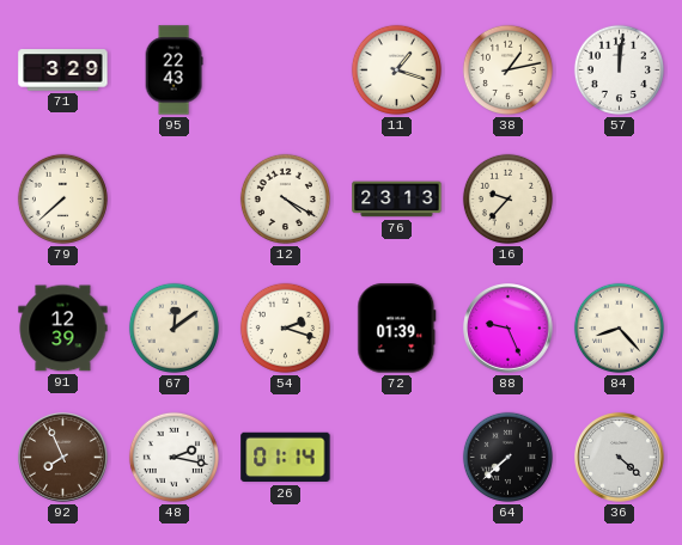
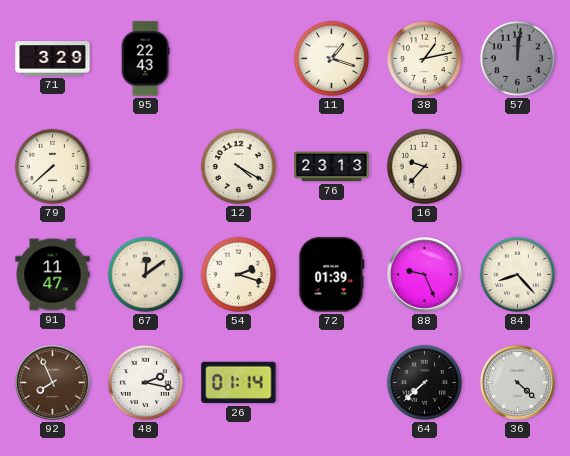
57 dial: white -> grey (517, 58)
91: 12:39 -> 11:47 (53, 275)
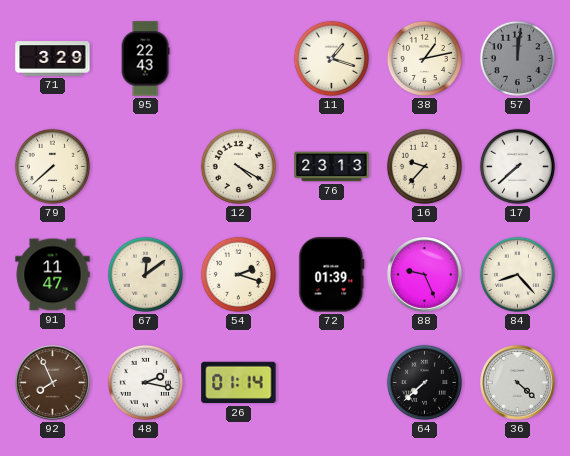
17: none -> 7:38 (517, 166)
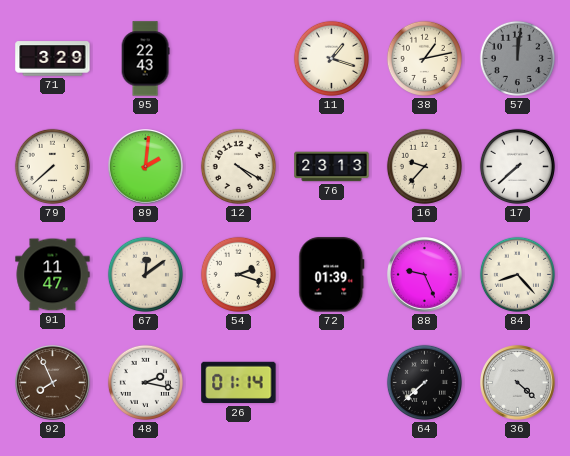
89: none -> 2:01 (146, 167)
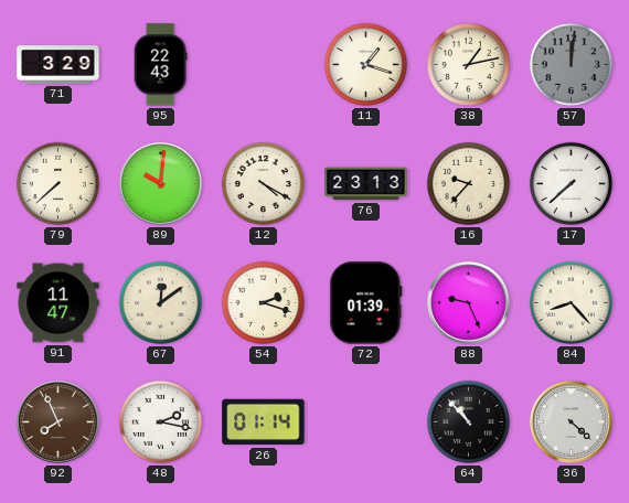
89: 2:01 -> 10:01 (161, 184)
64: 7:38 -> 10:53 (468, 421)
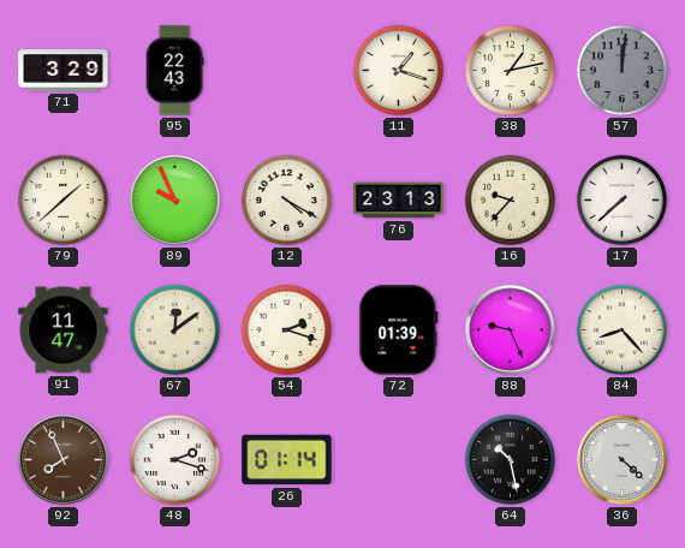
79: 7:38 -> 1:38 (62, 199)
89: 10:01 -> 9:56 (175, 201)
48: 2:17 -> 2:18 (174, 459)
64: 10:53 -> 10:28 (510, 459)
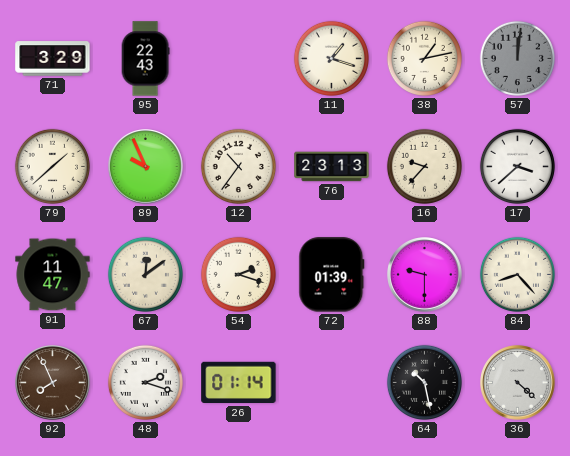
12: 4:20 -> 10:36 (238, 166)
17: 7:38 -> 3:38 (517, 166)
88: 9:26 -> 9:30 (425, 275)
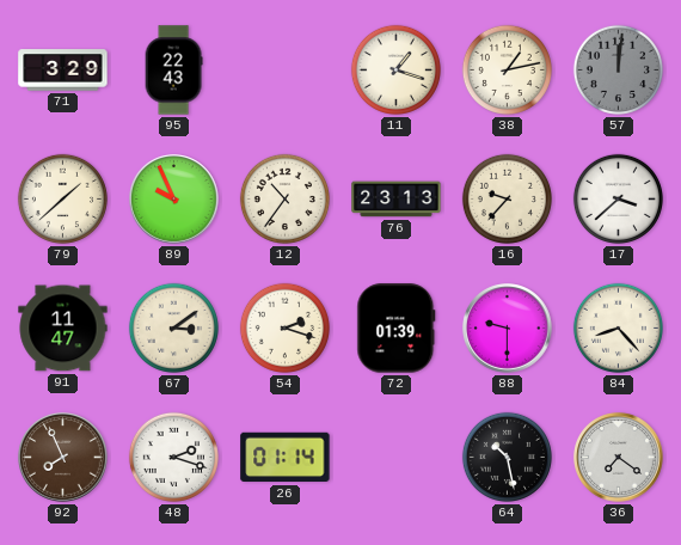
67: 12:09 -> 3:09 (173, 327)
36: 4:22 -> 7:21 (619, 458)
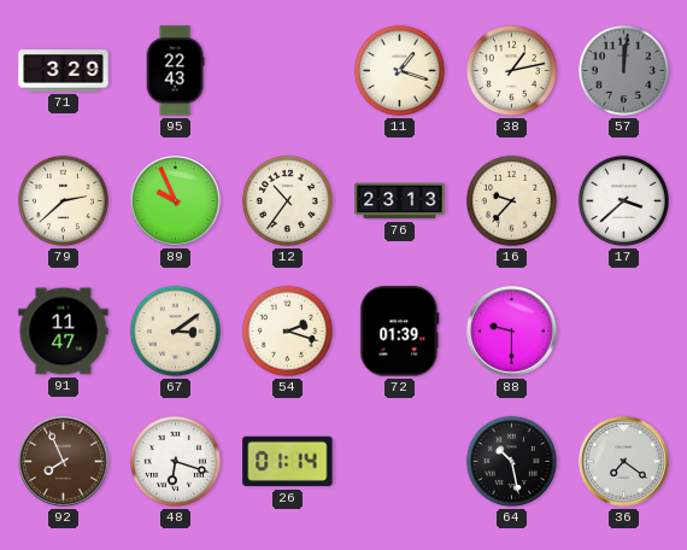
79: 1:38 -> 2:38 (63, 200)
84: 8:23 -> none (618, 327)
48: 2:18 -> 6:18 (175, 461)
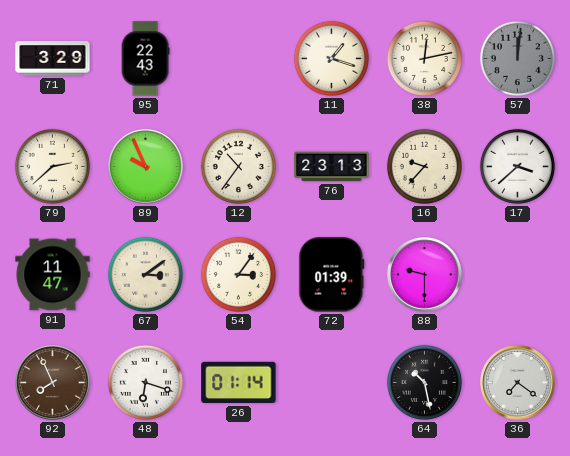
38: 1:13 -> 12:13 (424, 58)
54: 2:18 -> 3:06 (238, 274)
